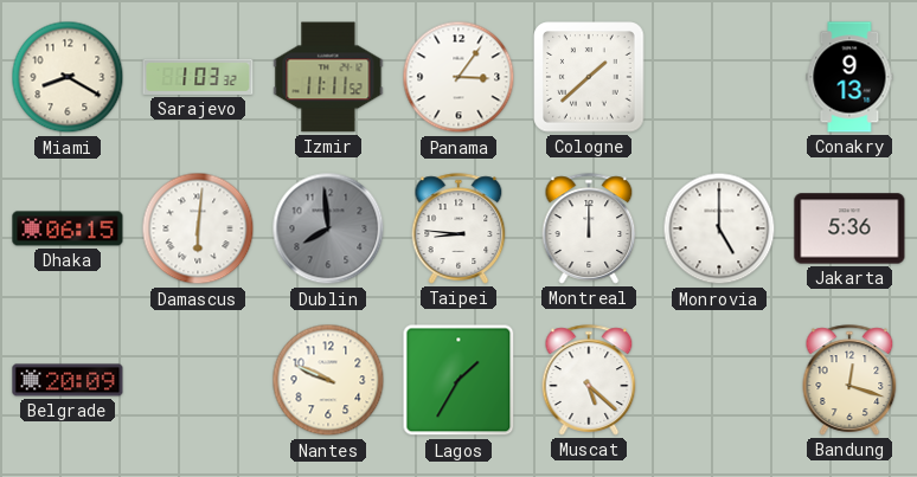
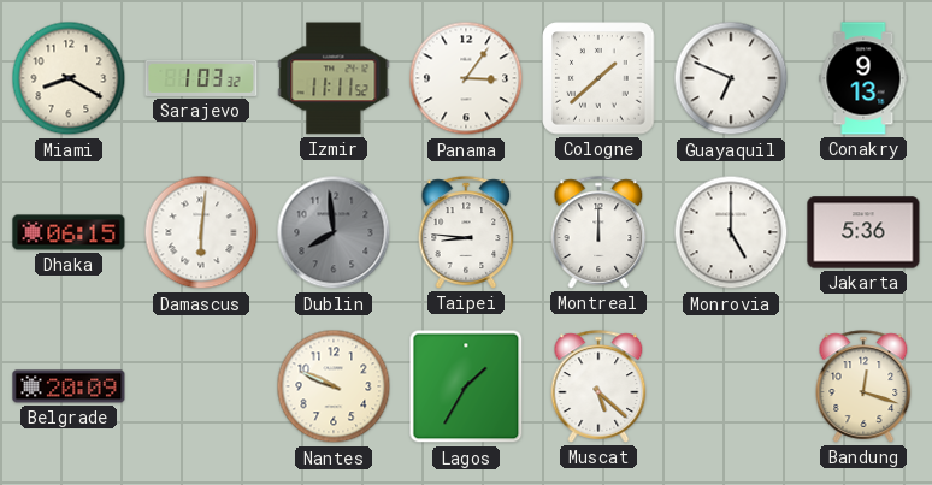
Guayaquil: none -> 6:49 (731, 78)
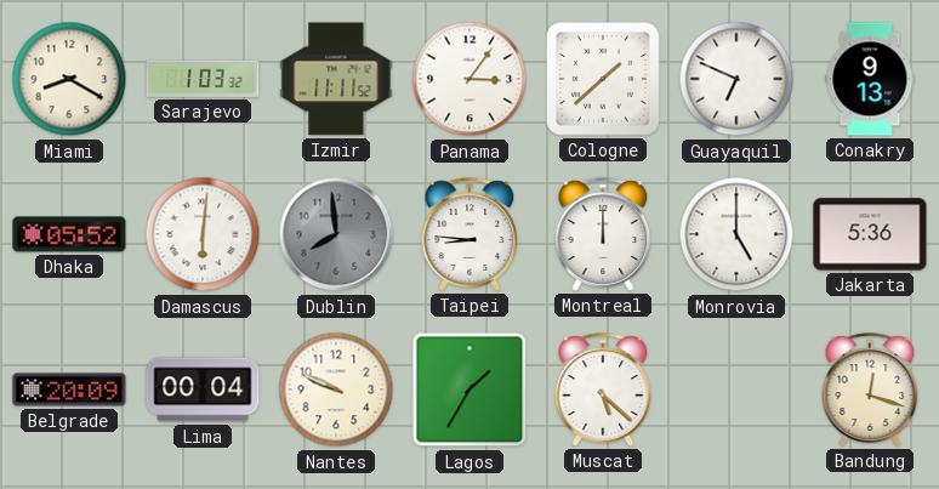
Dhaka: 06:15 -> 05:52 (69, 234)
Lima: none -> 00:04 (203, 390)
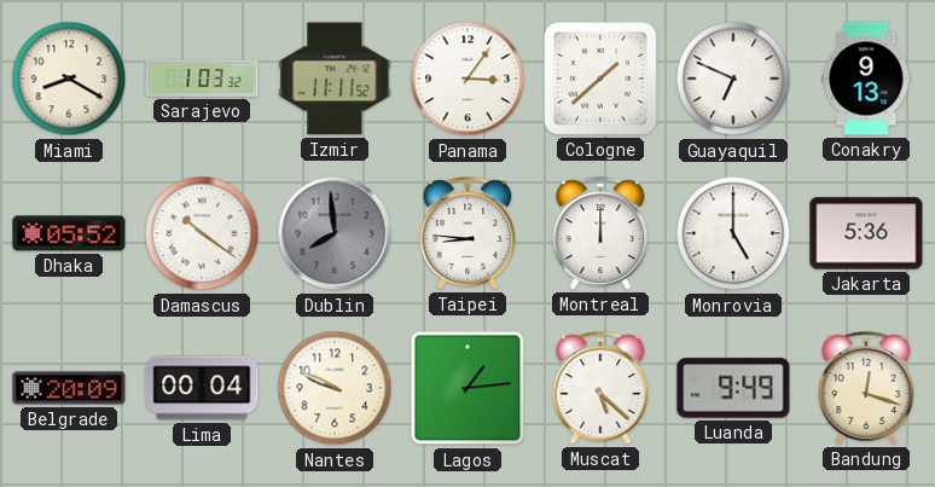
Damascus: 6:01 -> 10:21 (202, 233)
Lagos: 1:35 -> 1:14 (467, 388)
Luanda: none -> 9:49 (733, 388)
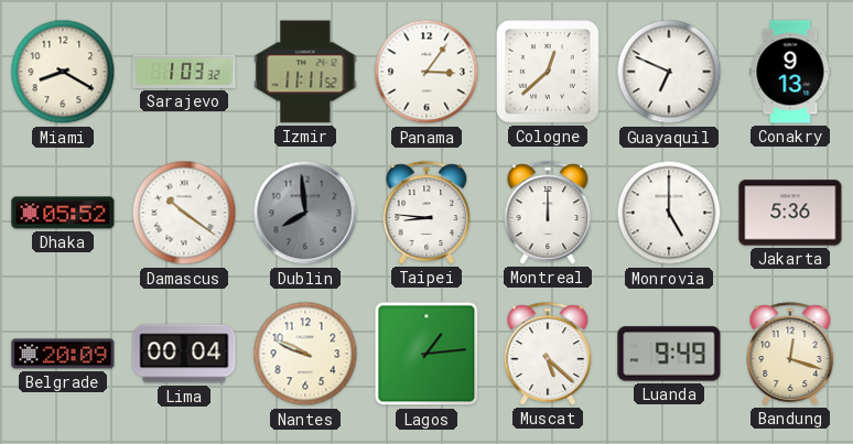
Cologne: 1:38 -> 12:38 (548, 72)
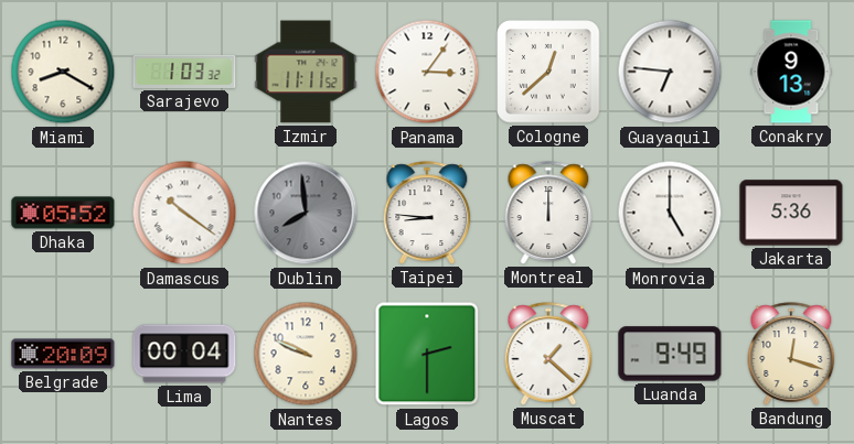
Guayaquil: 6:49 -> 6:46 (670, 72)
Lagos: 1:14 -> 2:30 (427, 354)
Muscat: 5:22 -> 1:22 (548, 354)
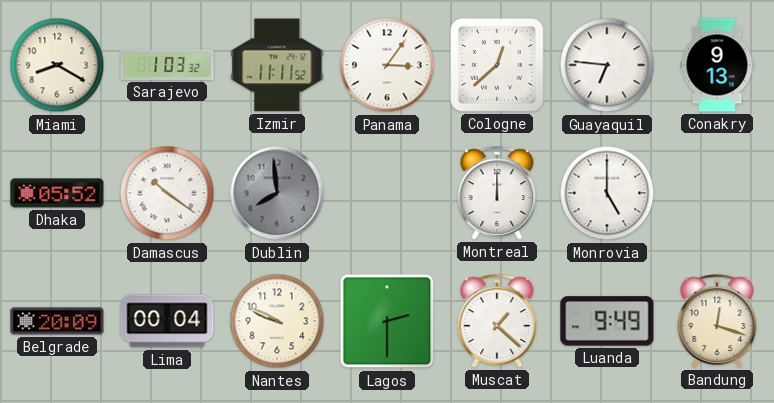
Taipei: 8:46 -> none (427, 213)
Jakarta: 5:36 -> none (791, 213)
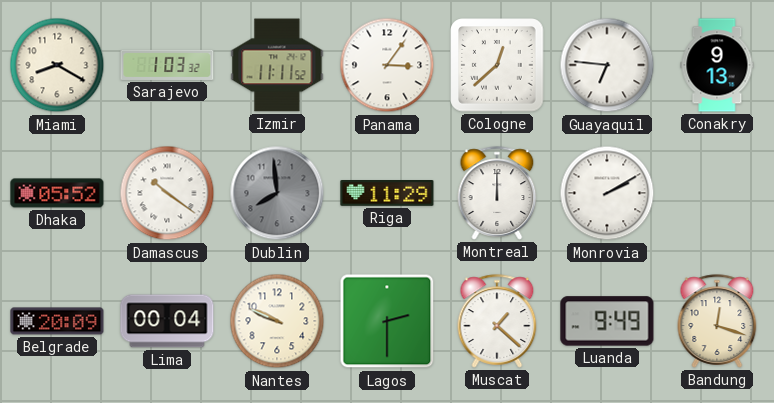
Riga: none -> 11:29 (387, 194)
Monrovia: 5:00 -> 2:10 (607, 193)
